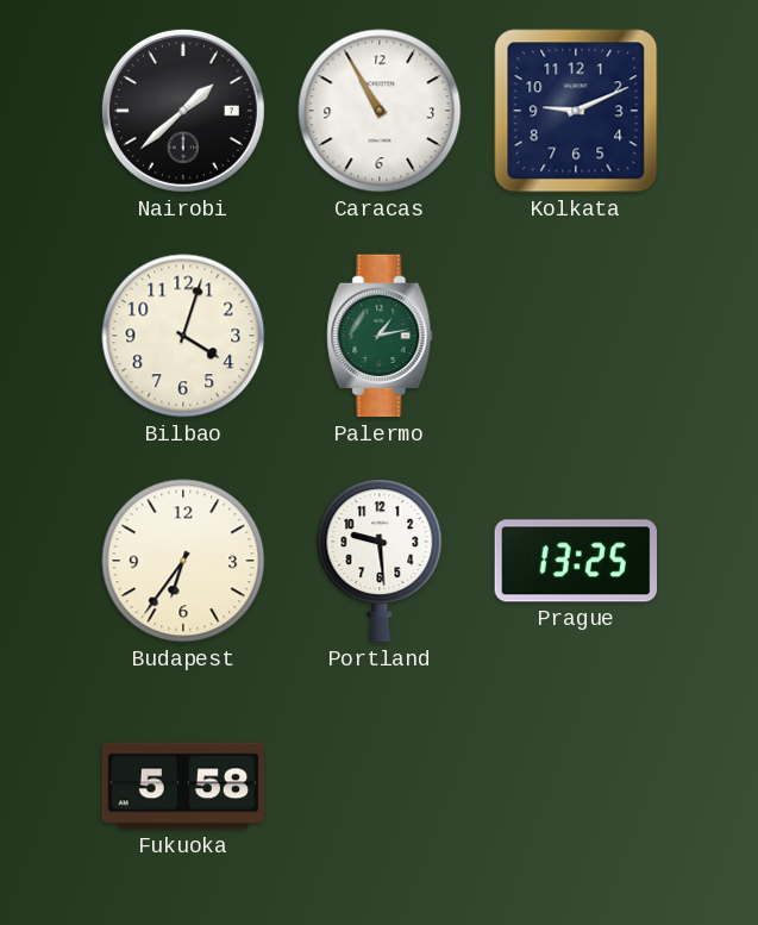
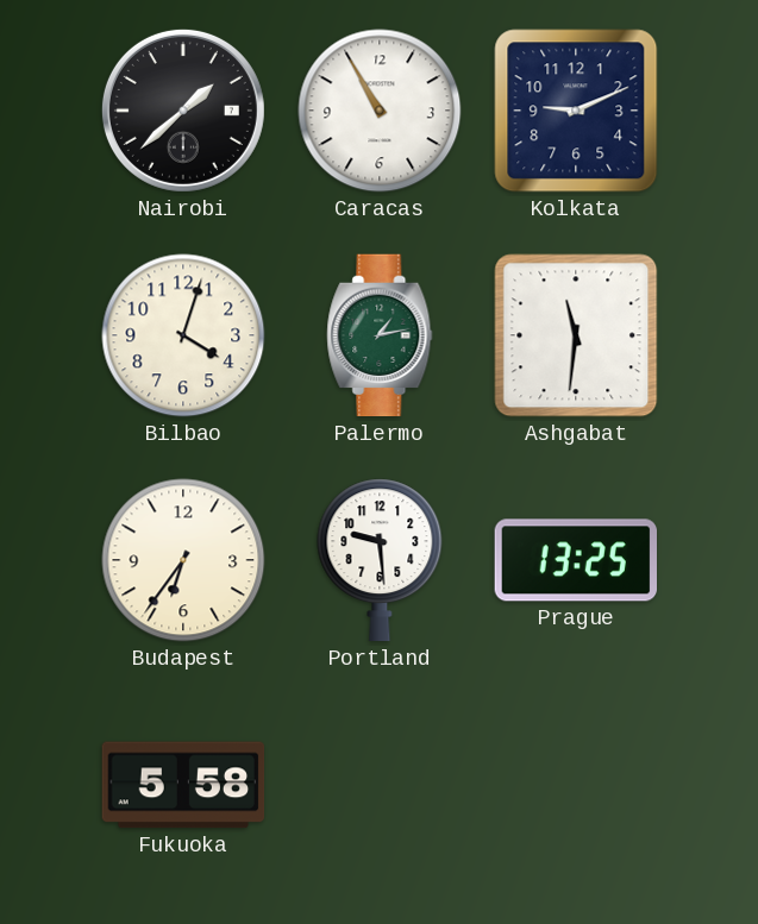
Ashgabat: none -> 11:31 (576, 335)
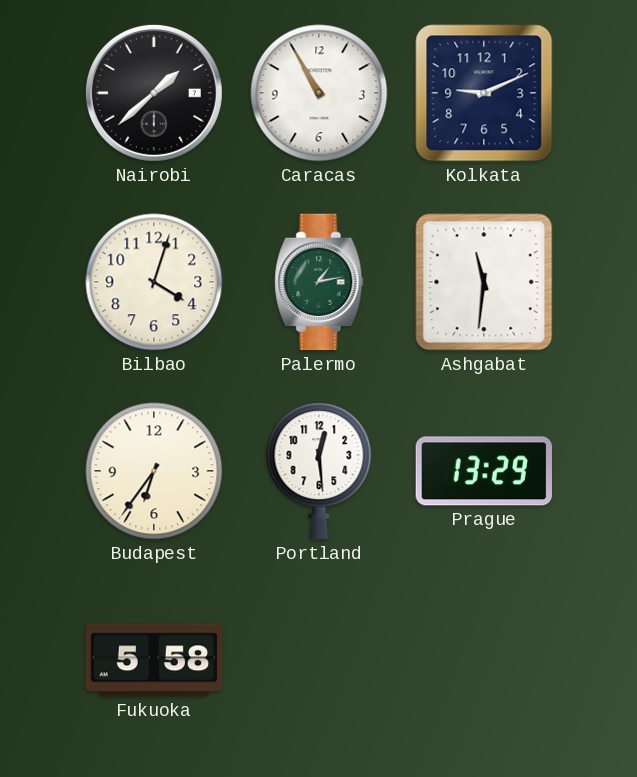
Portland: 9:29 -> 12:29 (319, 471)
Prague: 13:25 -> 13:29 (483, 471)
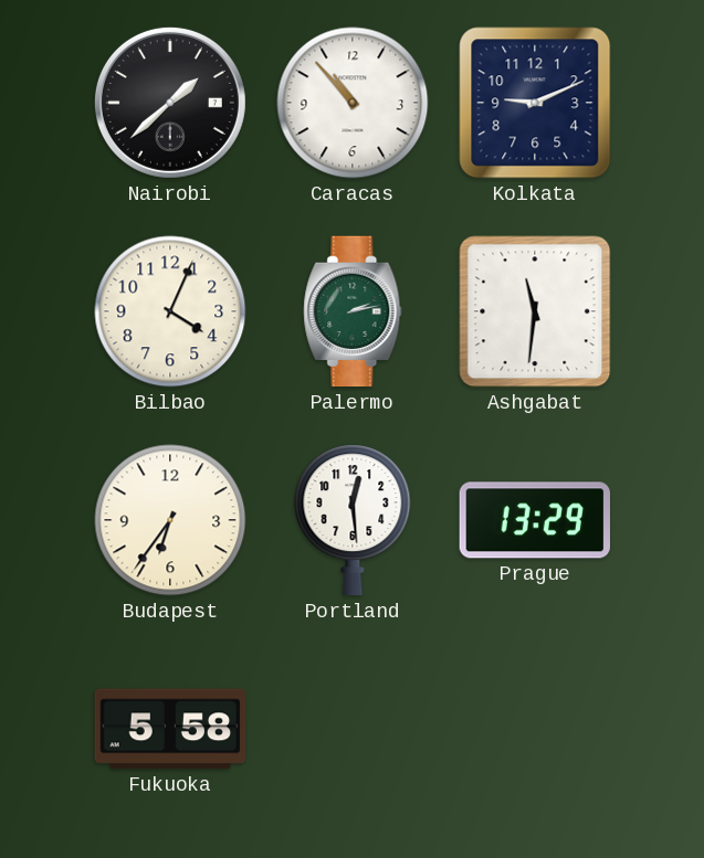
Caracas: 10:55 -> 10:53 (353, 103)
Bilbao: 4:03 -> 4:04 (170, 311)
Palermo: 1:13 -> 2:13 (353, 311)
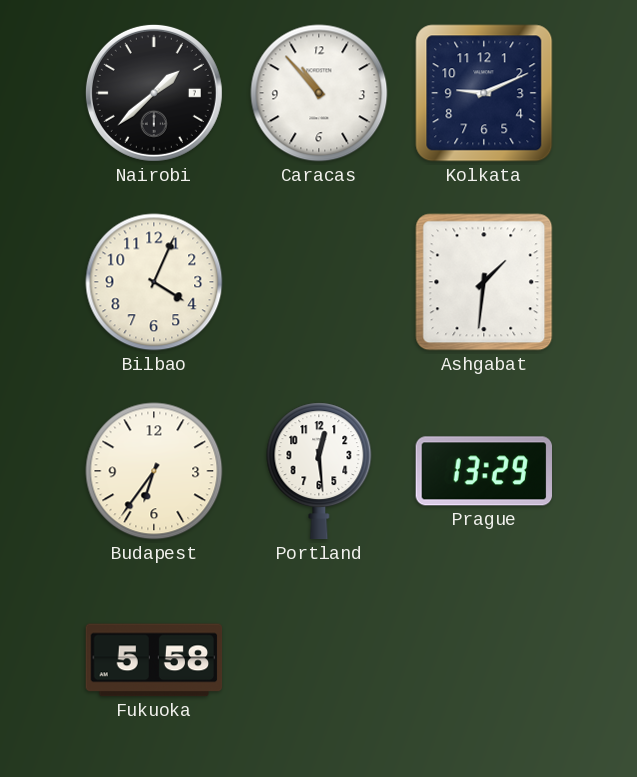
Palermo: 2:13 -> none (353, 311)
Ashgabat: 11:31 -> 1:31 (484, 282)
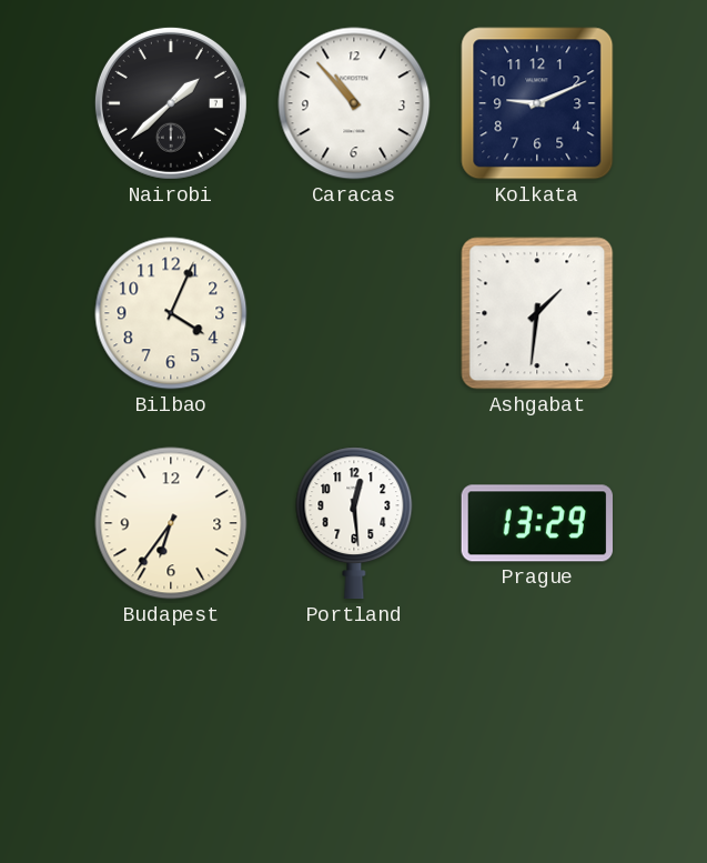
Fukuoka: 5:58 -> none (154, 660)
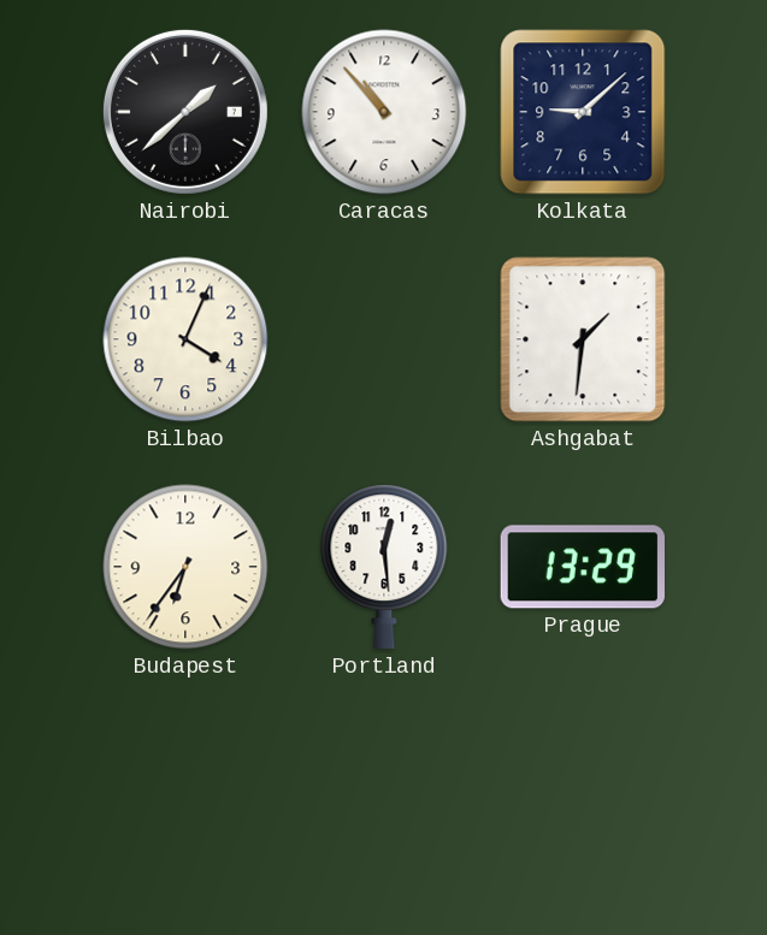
Kolkata: 9:11 -> 9:08 (583, 112)
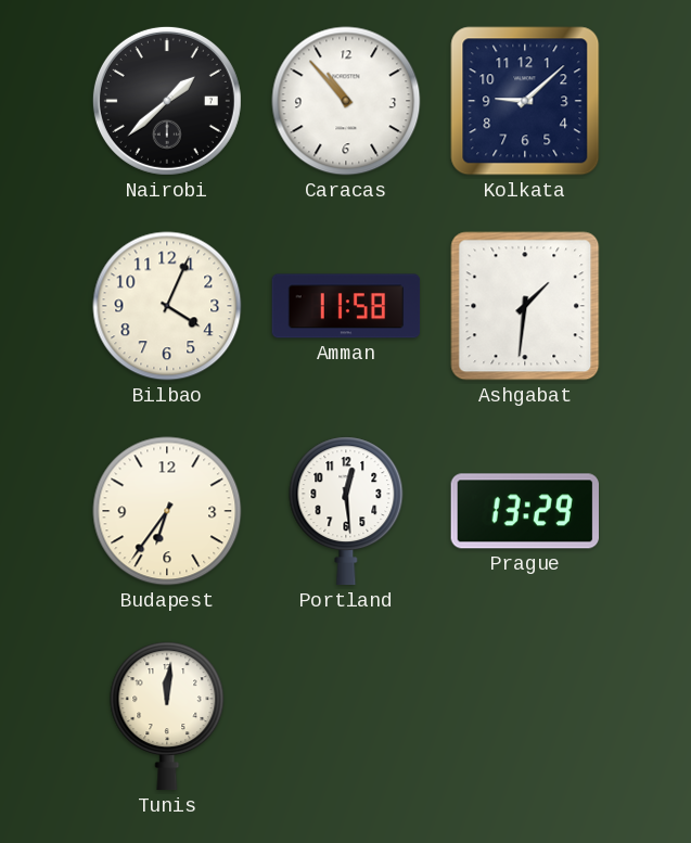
Amman: none -> 11:58 (346, 306)
Tunis: none -> 12:01 (167, 716)
